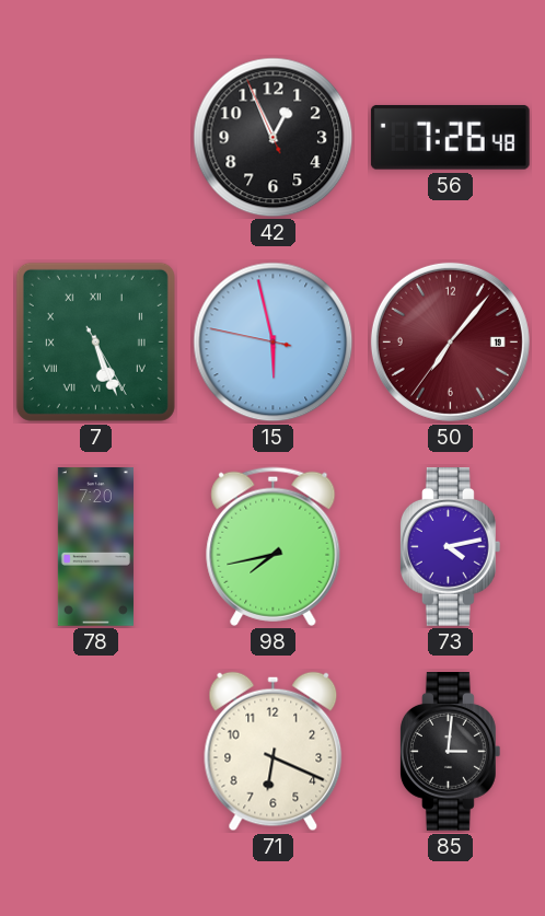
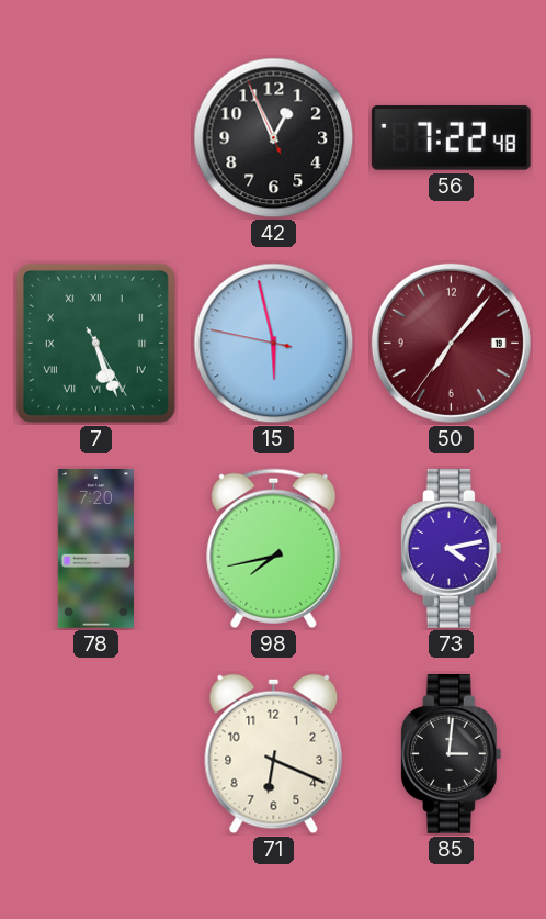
56: 7:26 -> 7:22 (451, 137)
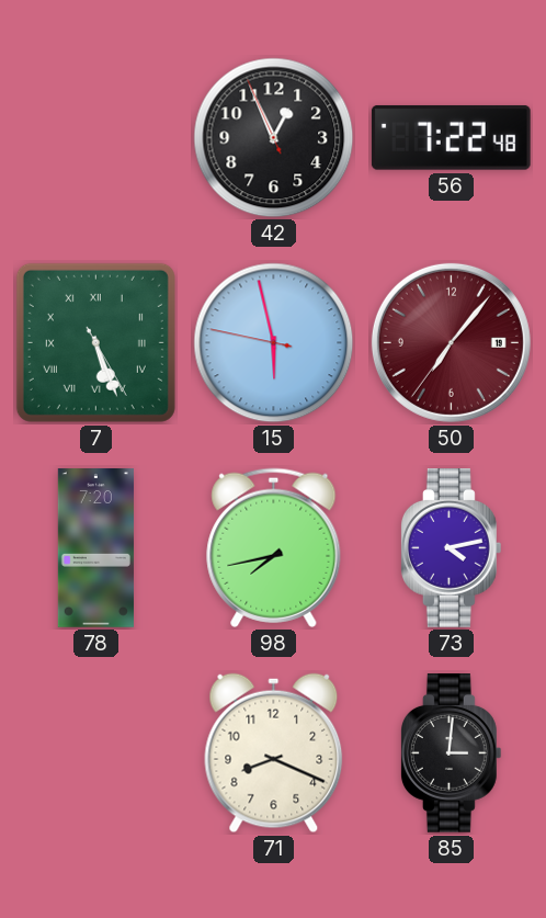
71: 6:19 -> 8:19 (274, 753)
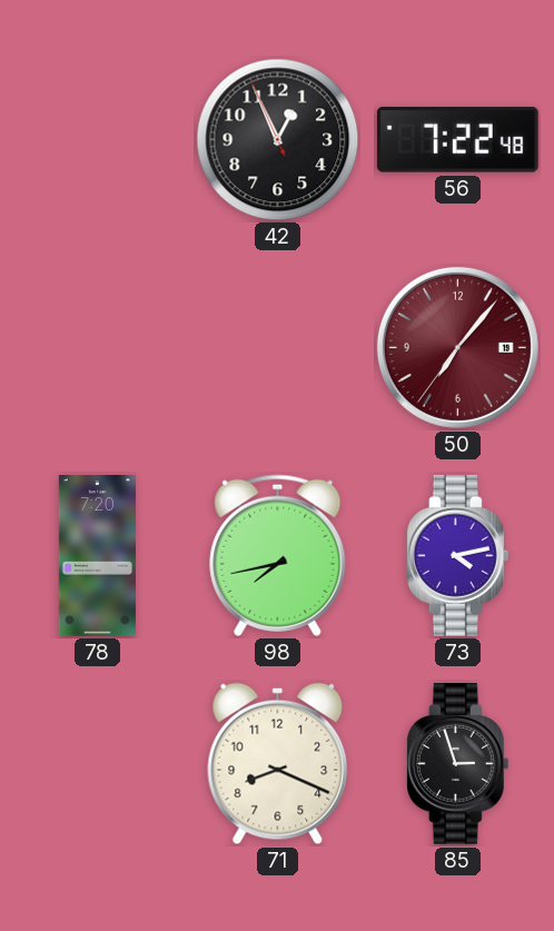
7: 5:26 -> none (95, 342)
15: 5:57 -> none (274, 343)
85: 3:01 -> 2:57 (457, 764)
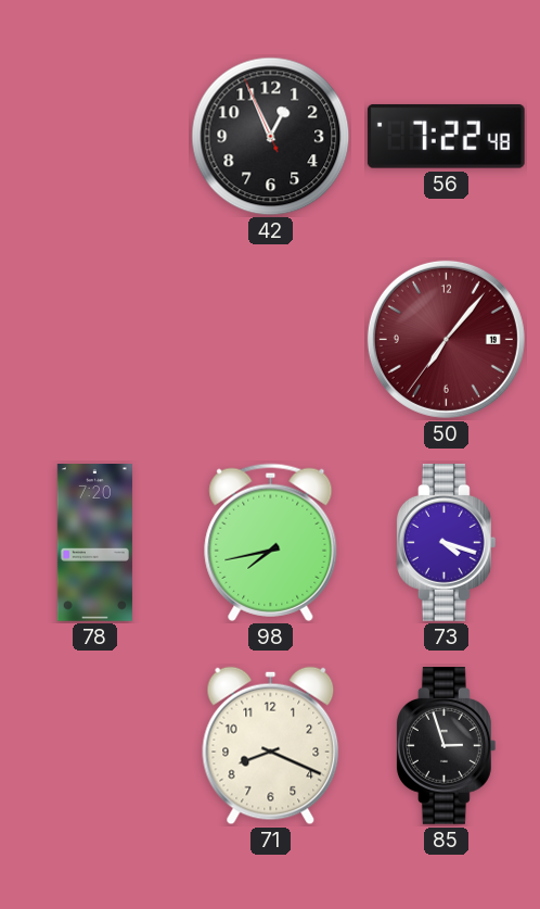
73: 4:13 -> 4:18 (446, 543)
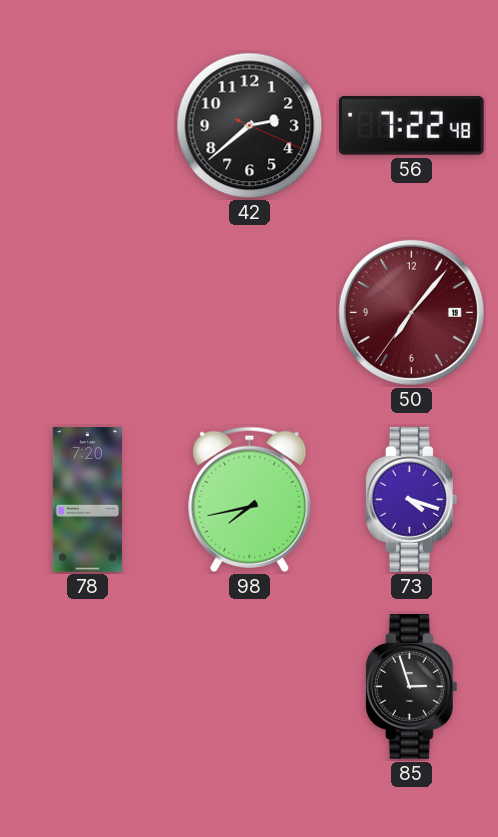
42: 12:55 -> 2:38 (250, 126)
71: 8:19 -> none (271, 746)
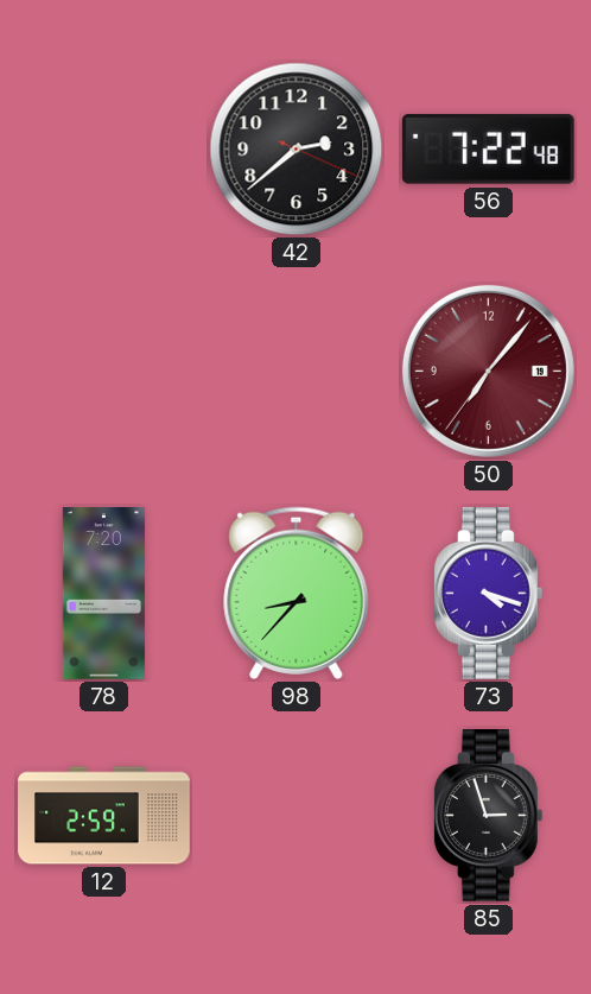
98: 7:43 -> 8:37 (297, 593)
12: none -> 2:59 (104, 816)
